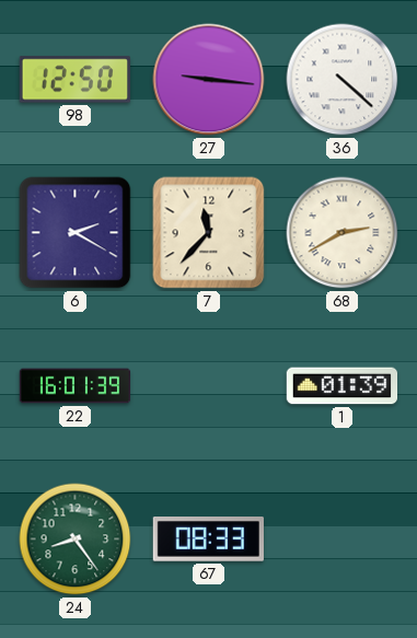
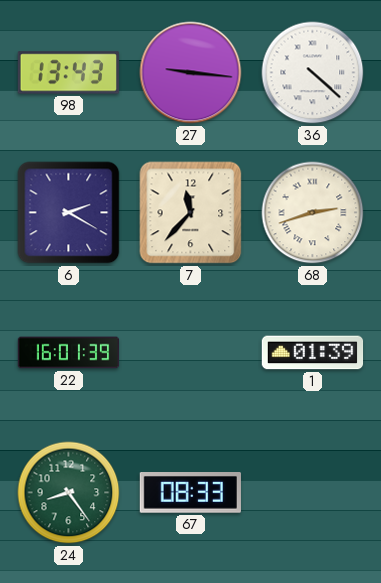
98: 12:50 -> 13:43 (68, 73)
68: 2:40 -> 2:42 (313, 213)
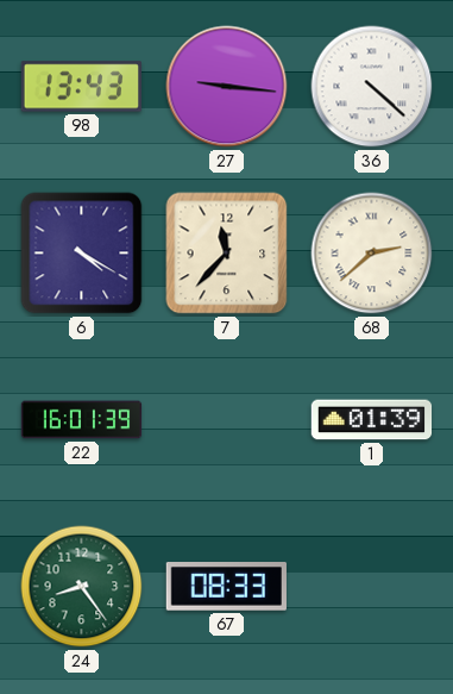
6: 2:20 -> 4:20 (82, 254)
68: 2:42 -> 2:38 (372, 254)
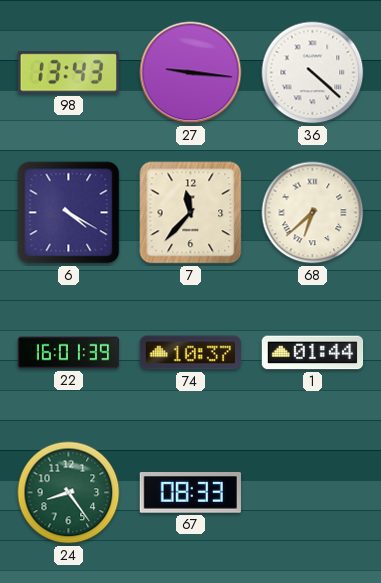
68: 2:38 -> 6:38 (313, 213)
74: none -> 10:37 (190, 353)
1: 01:39 -> 01:44 (313, 353)
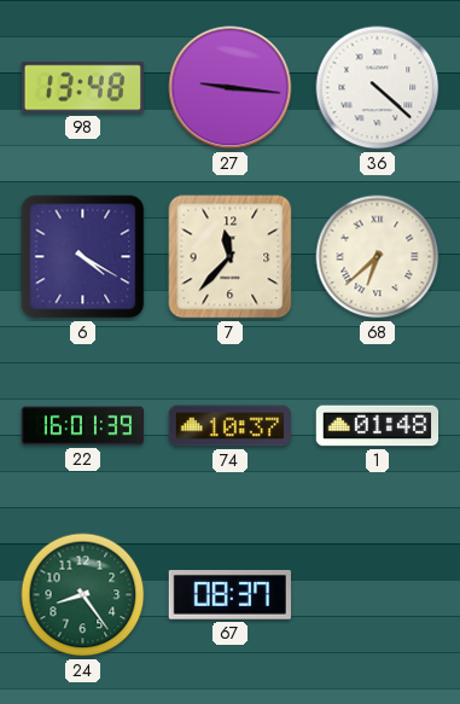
98: 13:43 -> 13:48 (82, 88)
1: 01:44 -> 01:48 (378, 426)
67: 08:33 -> 08:37 (229, 595)
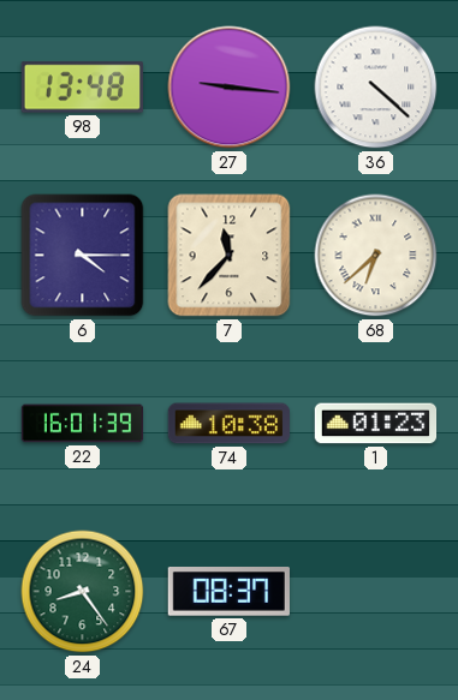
6: 4:20 -> 4:15 (83, 256)
74: 10:37 -> 10:38 (228, 424)
1: 01:48 -> 01:23 (376, 424)
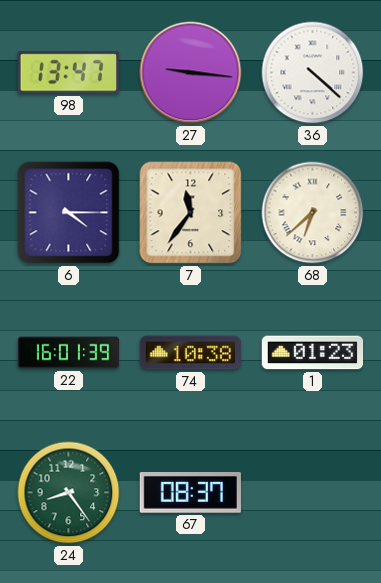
98: 13:48 -> 13:47 (68, 73)
7: 11:37 -> 11:36 (191, 213)
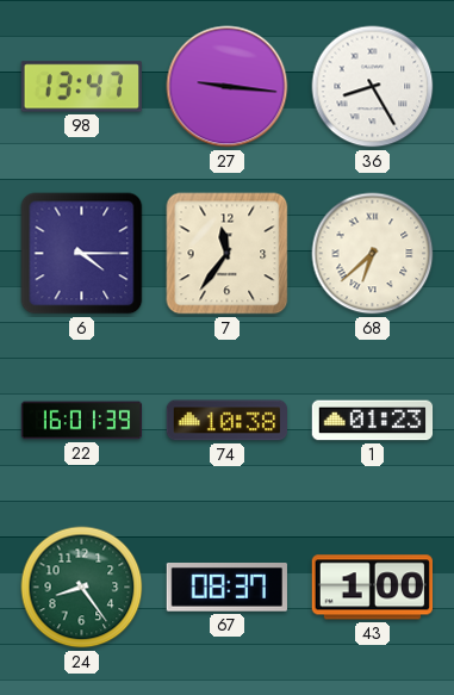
36: 4:22 -> 8:25 (373, 87)
43: none -> 1:00 (372, 588)
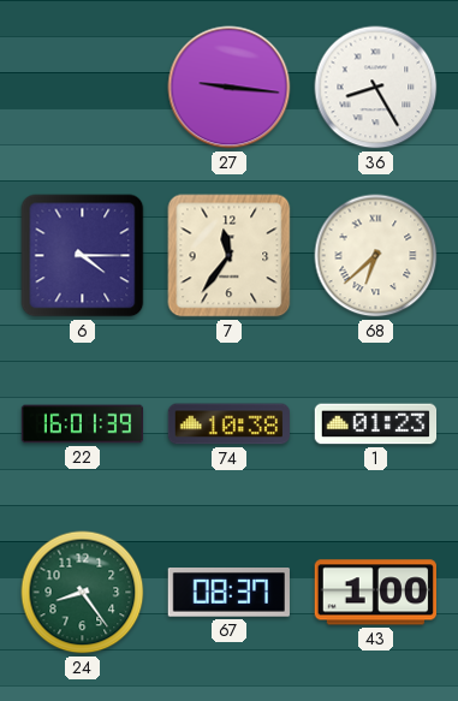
98: 13:47 -> none (81, 87)
